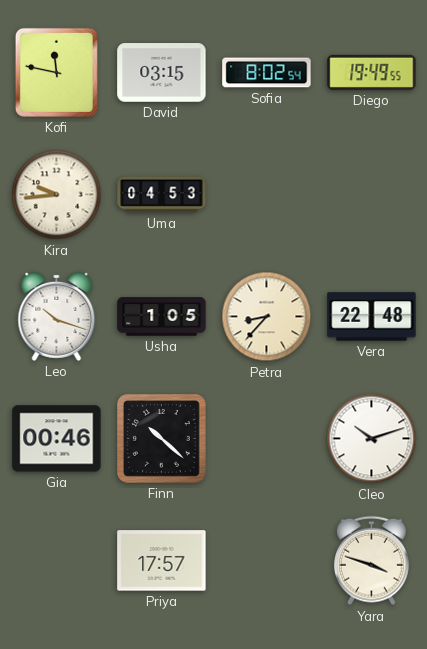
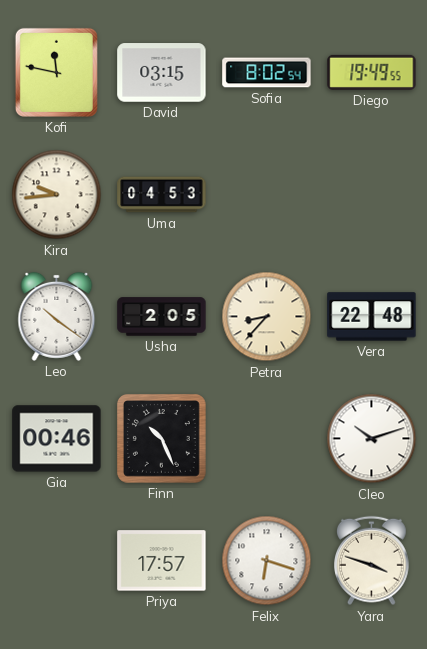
Leo: 10:18 -> 10:21 (57, 316)
Usha: 1:05 -> 2:05 (162, 317)
Finn: 10:22 -> 10:26 (161, 438)
Felix: none -> 6:18 (267, 561)
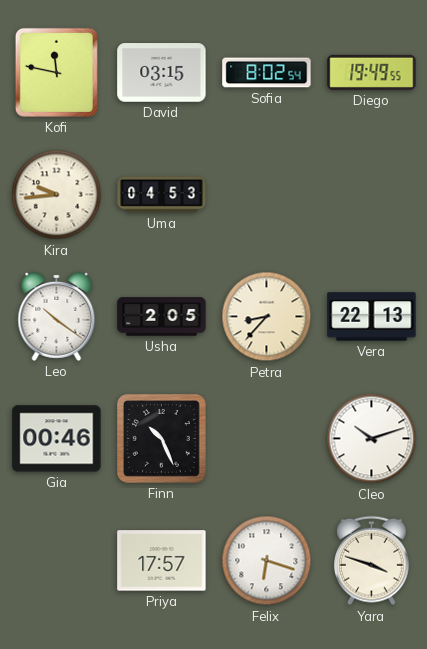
Vera: 22:48 -> 22:13 (372, 317)
